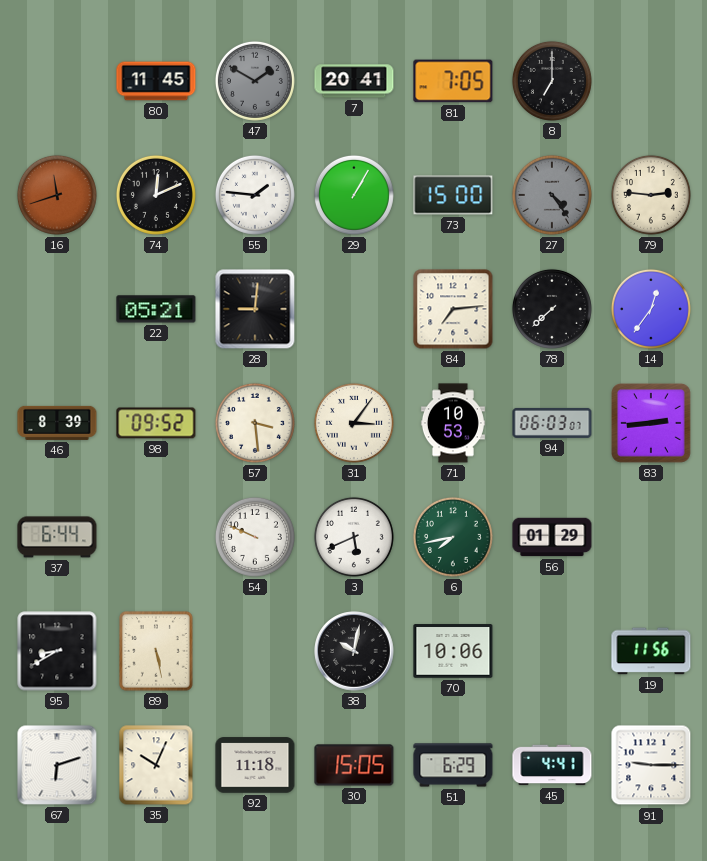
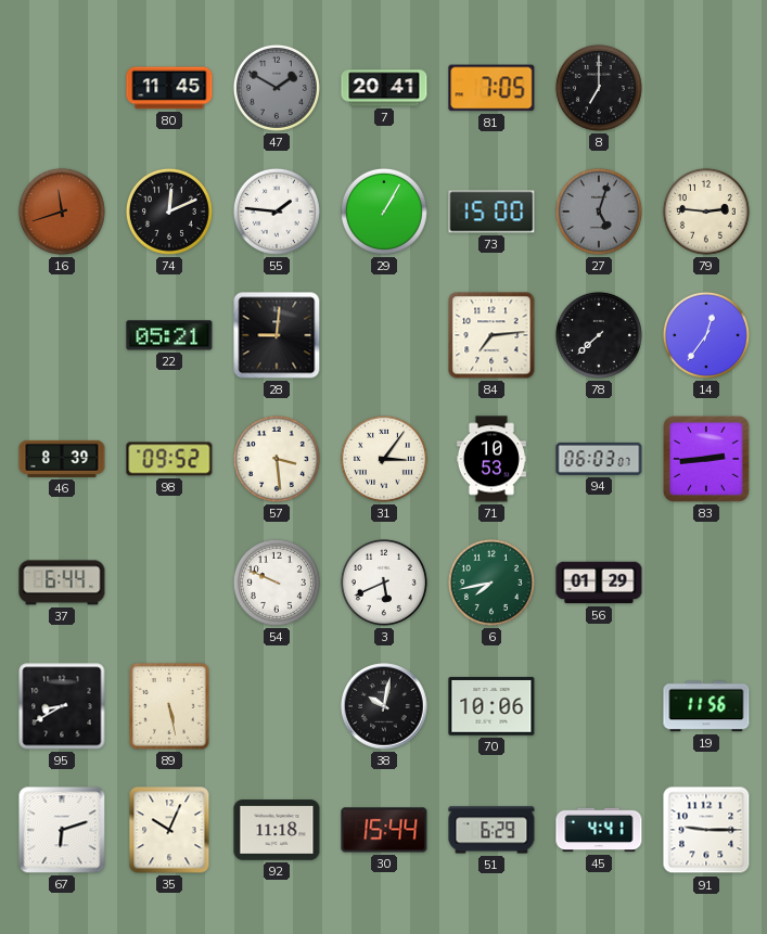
27: 4:24 -> 5:03 (599, 212)
30: 15:05 -> 15:44 (384, 830)
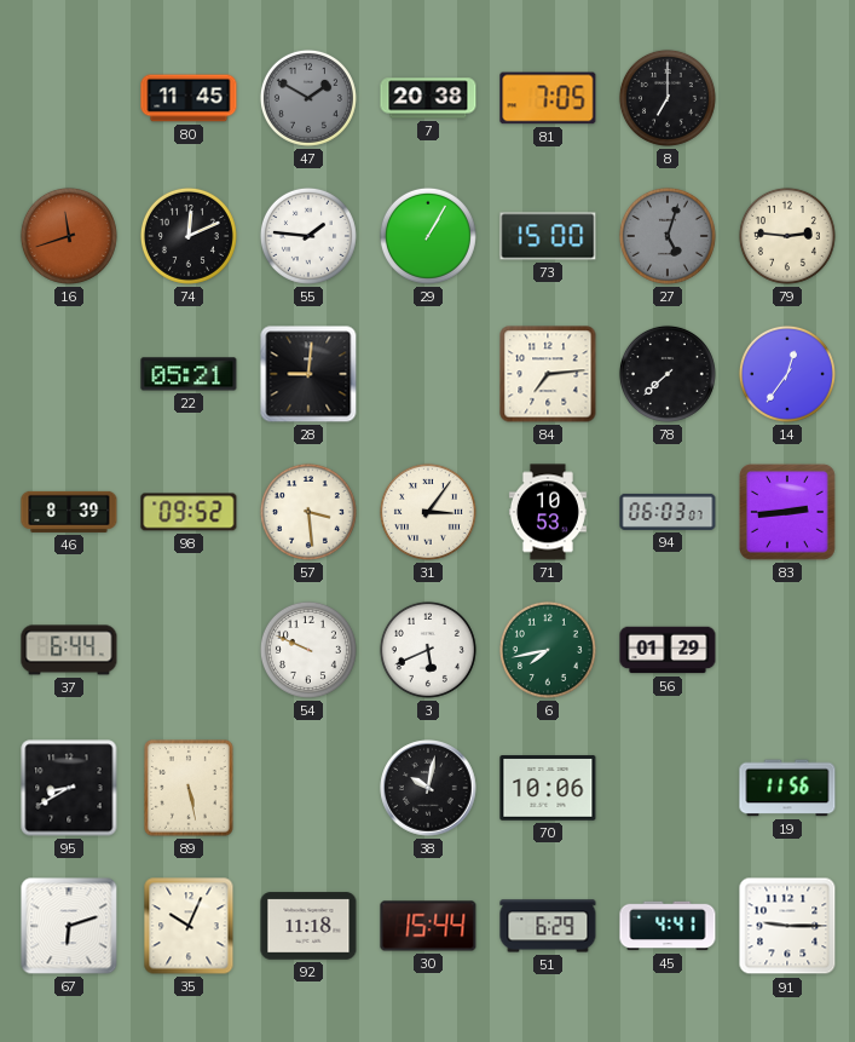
7: 20:41 -> 20:38 (428, 98)
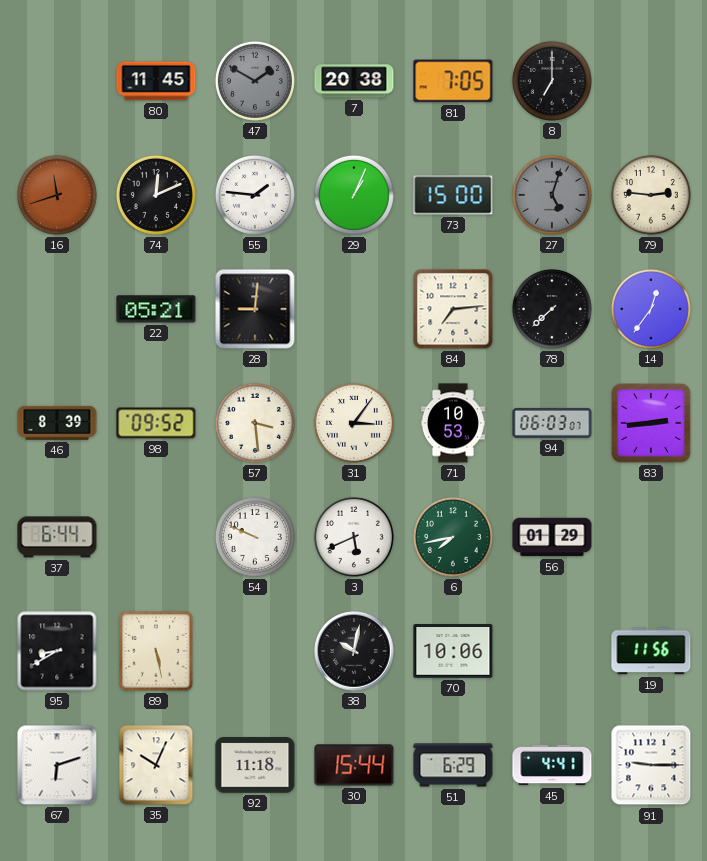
29: 1:05 -> 1:04 (354, 195)
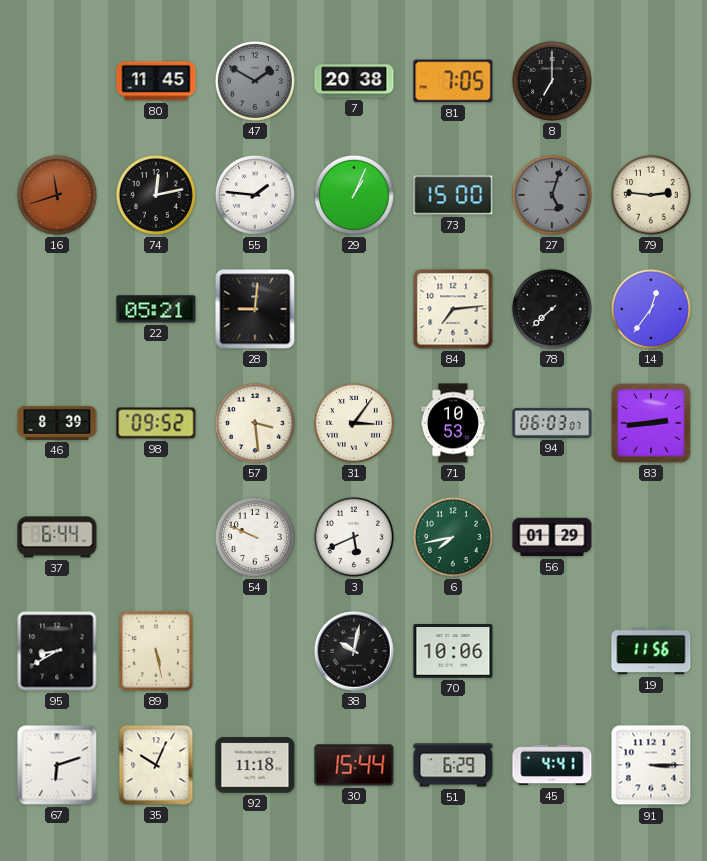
74: 12:11 -> 12:13 (156, 195)
91: 9:15 -> 3:15 (651, 765)
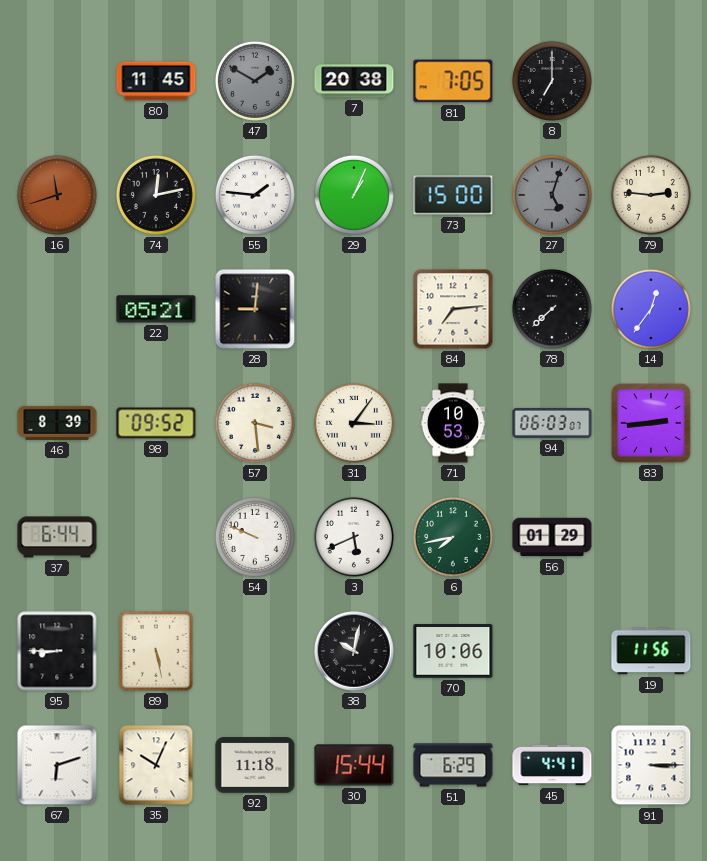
95: 8:40 -> 8:45 (57, 651)
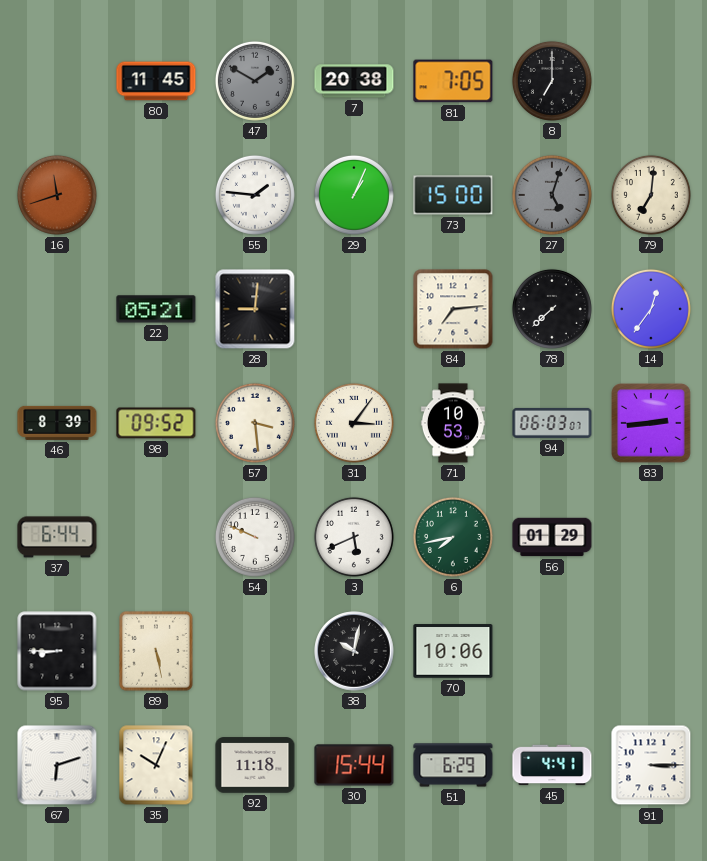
74: 12:13 -> none (156, 195)
79: 2:46 -> 7:01 (651, 195)
19: 11:56 -> none (651, 651)
